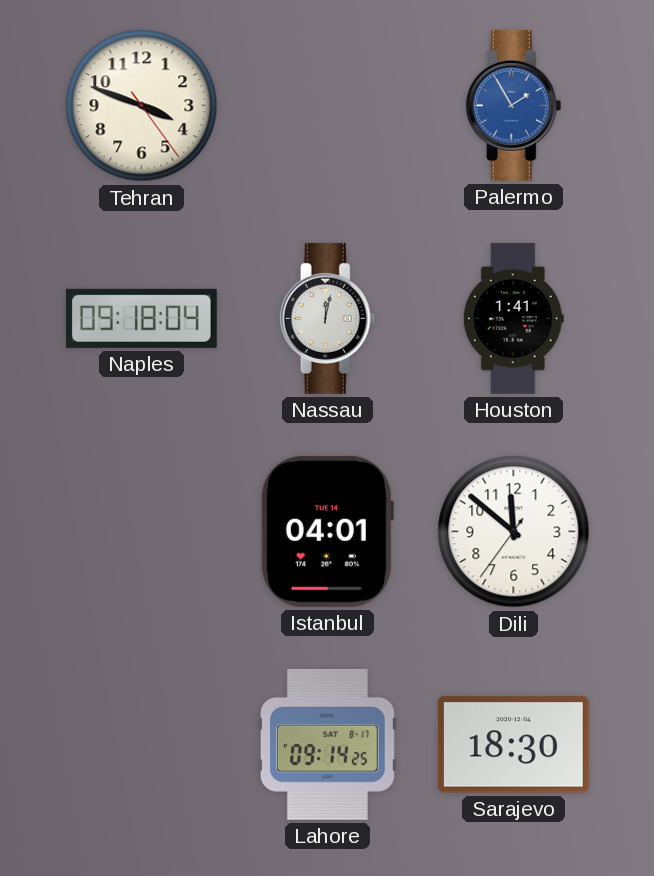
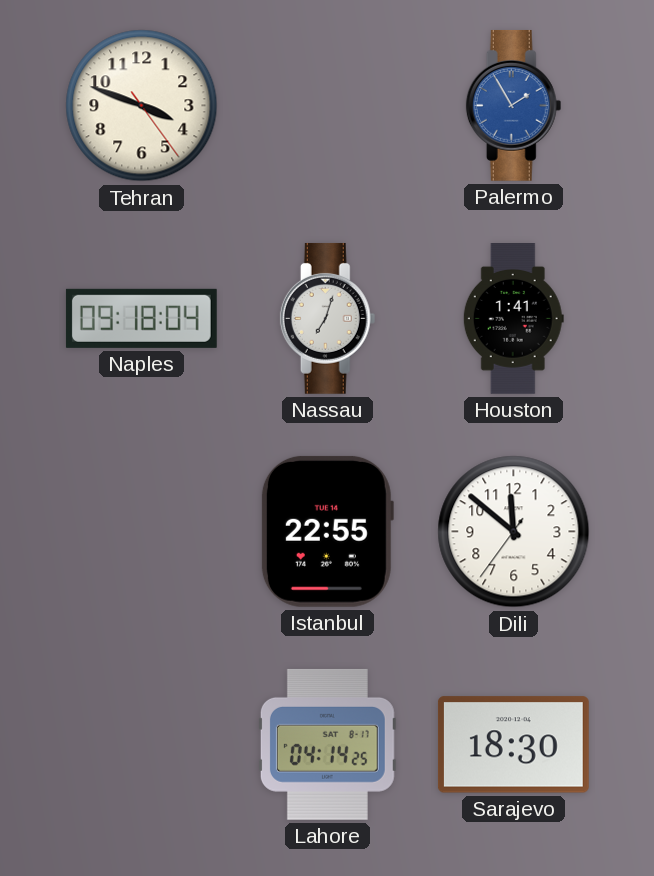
Nassau: 12:02 -> 7:03 (328, 318)
Istanbul: 04:01 -> 22:55 (327, 531)
Lahore: 09:14 -> 04:14 (327, 744)
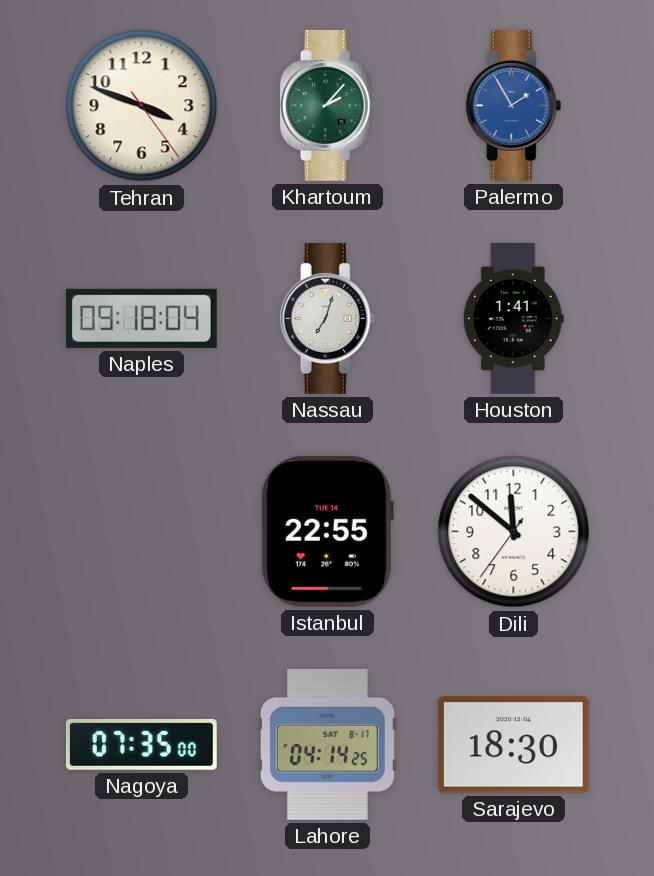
Khartoum: none -> 2:07 (328, 105)
Nagoya: none -> 07:35 (141, 745)
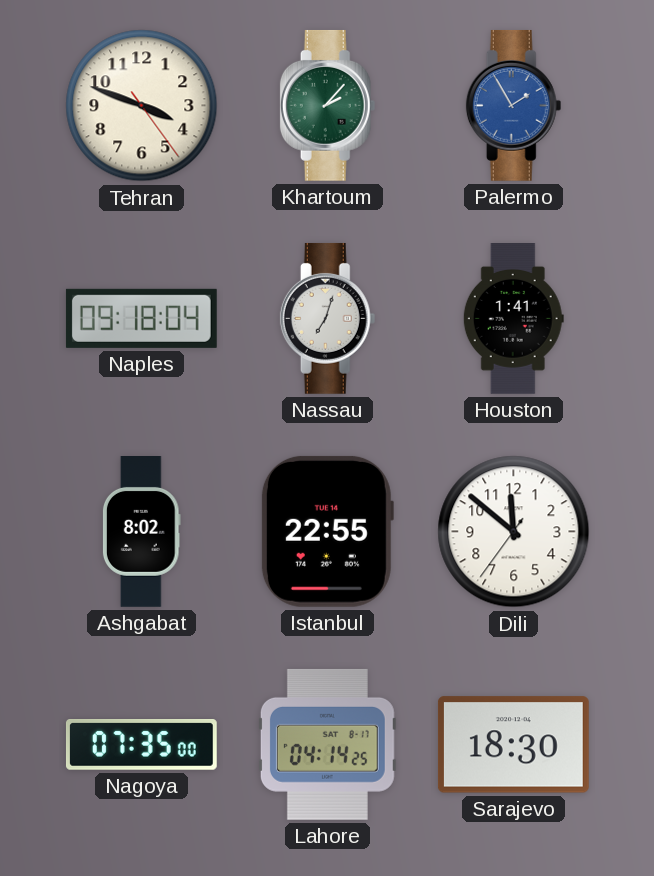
Ashgabat: none -> 8:02 (141, 532)
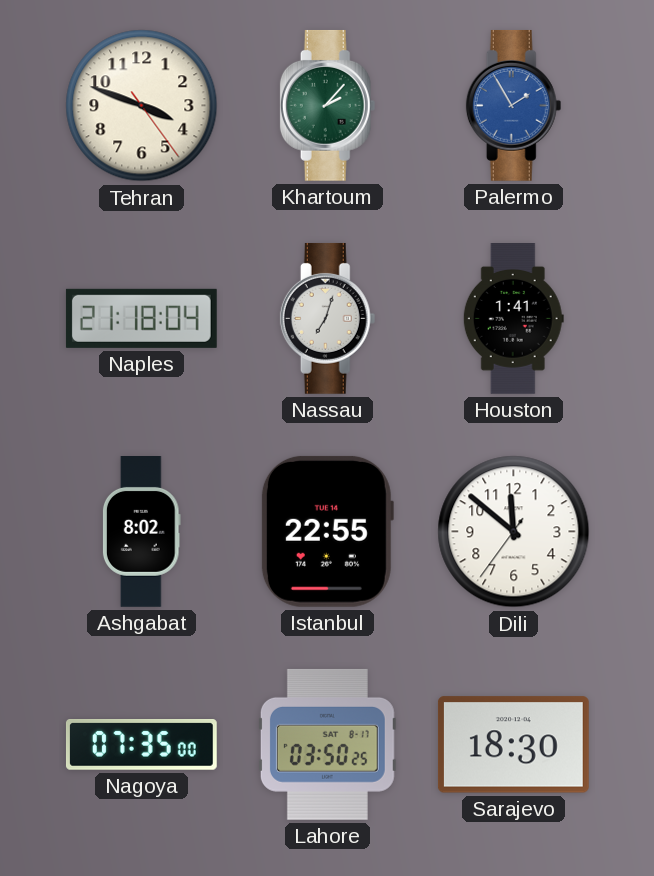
Naples: 09:18 -> 21:18 (141, 318)
Lahore: 04:14 -> 03:50 (327, 744)
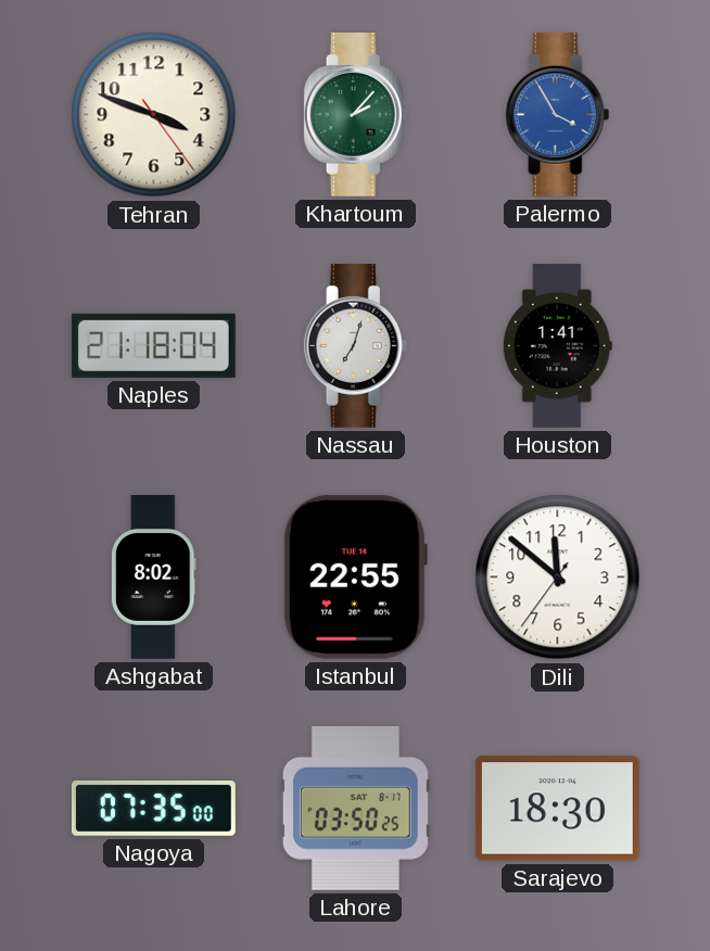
Palermo: 1:55 -> 3:55 (558, 114)
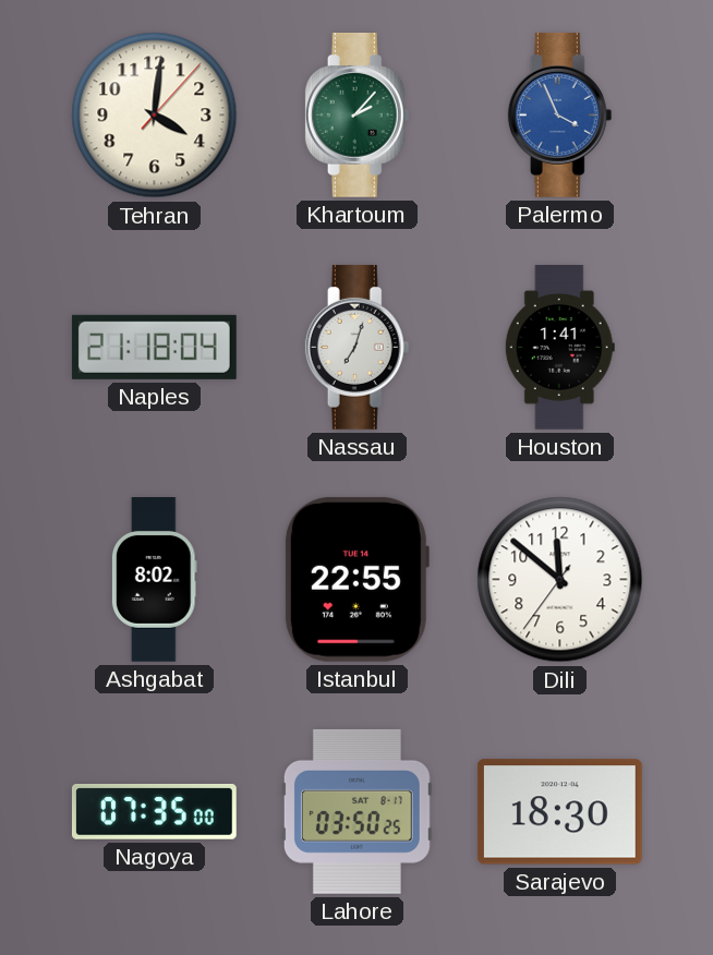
Tehran: 3:48 -> 4:01 (155, 116)
Palermo: 3:55 -> 3:56 (560, 114)
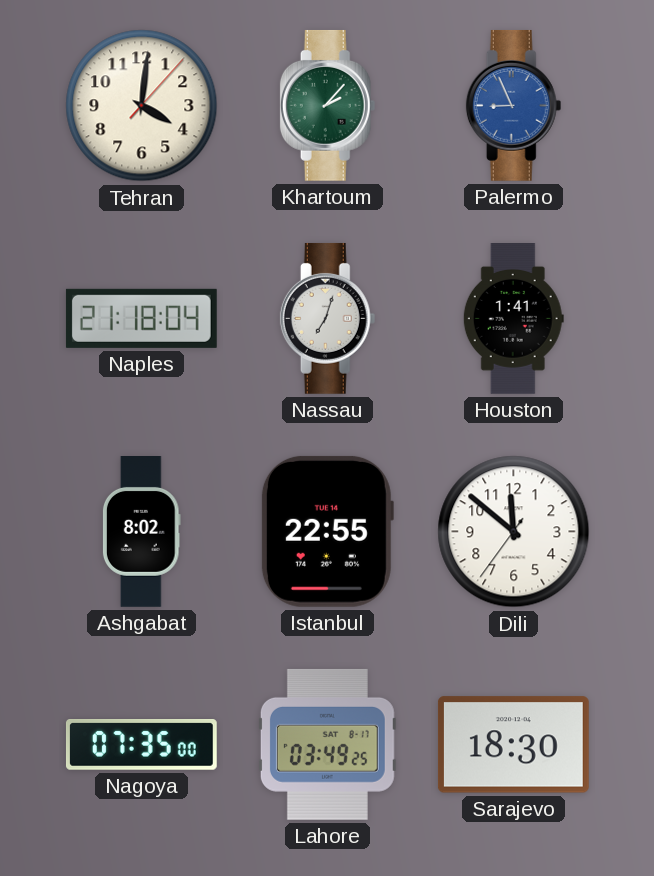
Palermo: 3:56 -> 8:56 (514, 105)
Lahore: 03:50 -> 03:49 (327, 744)
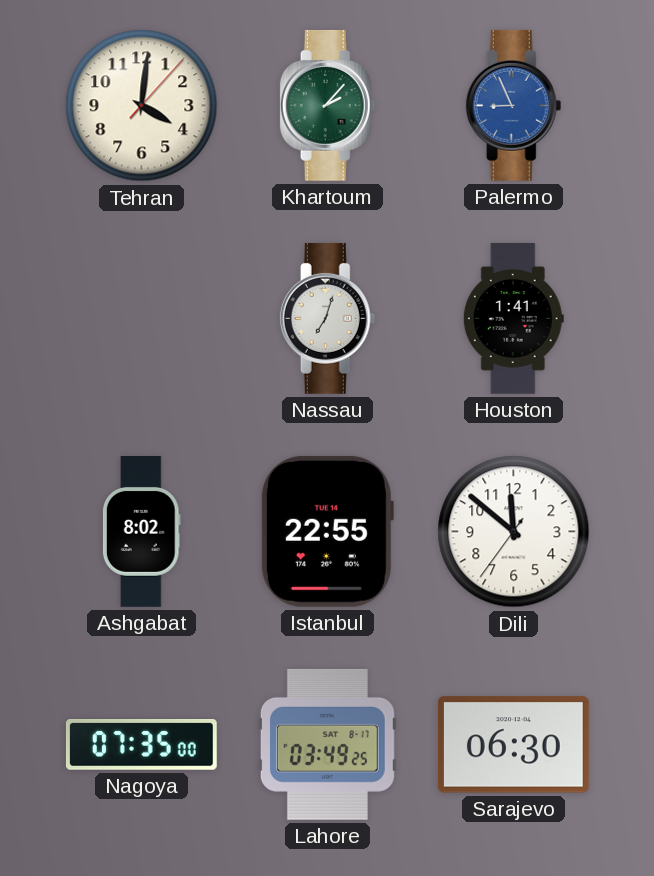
Naples: 21:18 -> none (141, 318)
Sarajevo: 18:30 -> 06:30 (513, 745)
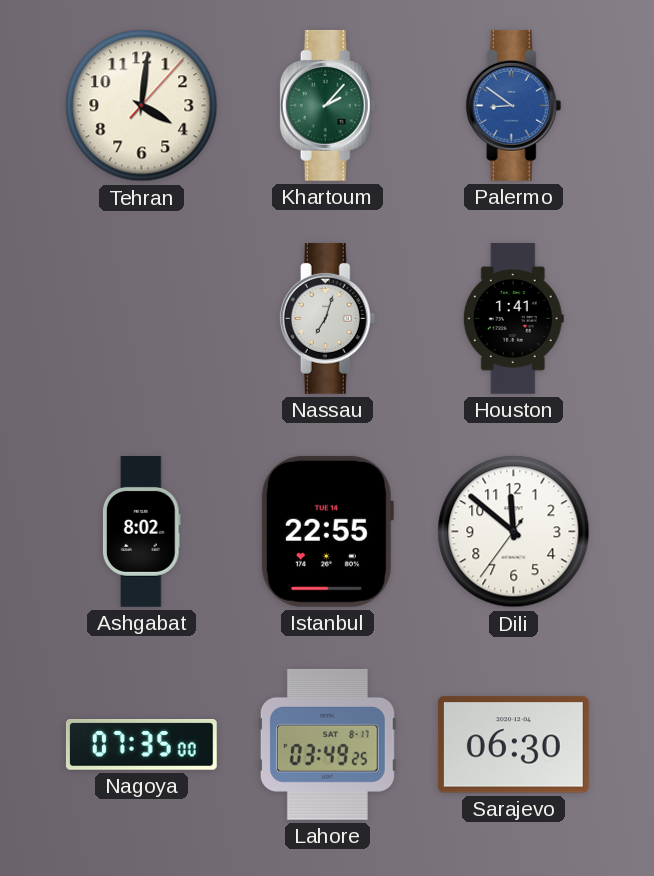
Palermo: 8:56 -> 8:51 (514, 105)
